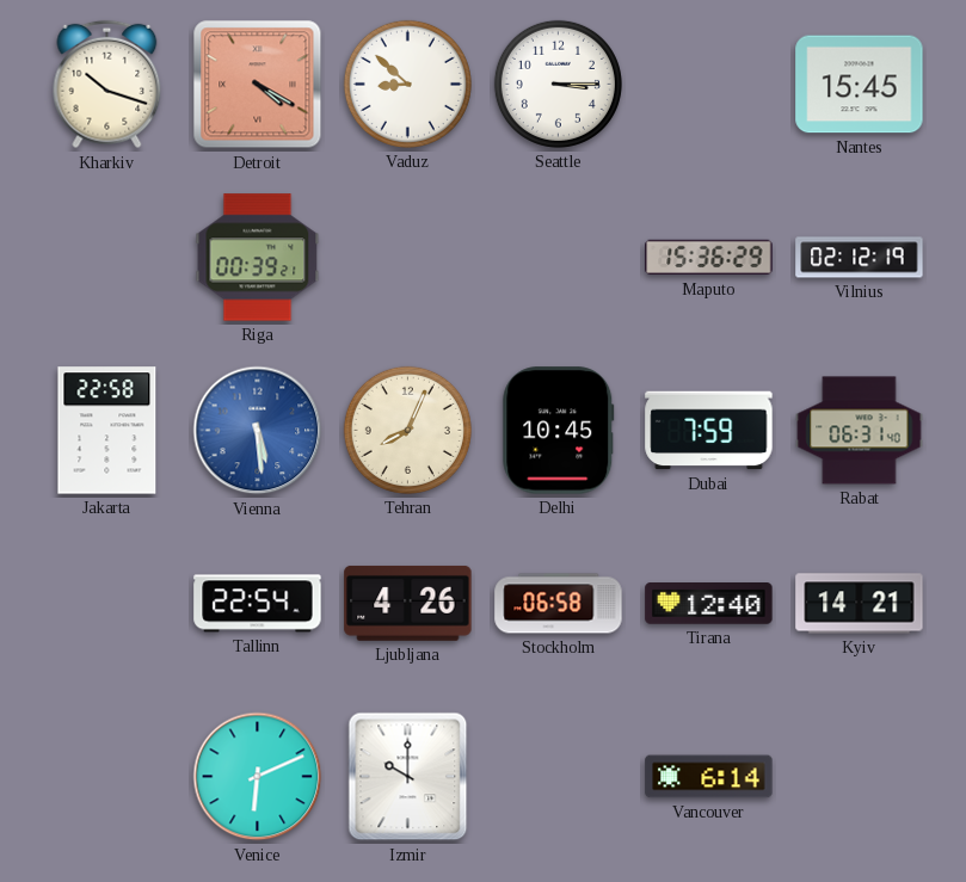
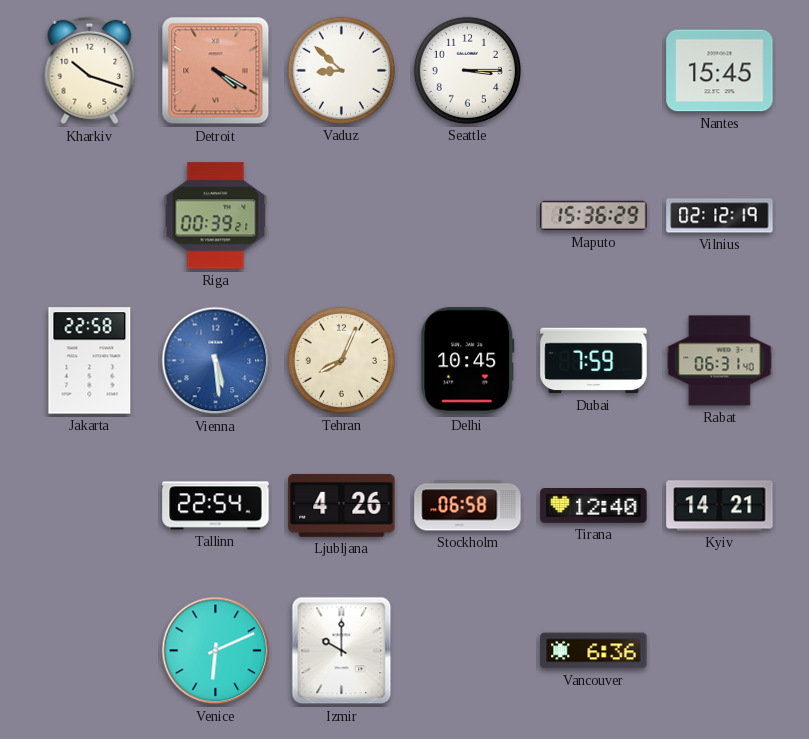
Vancouver: 6:14 -> 6:36 (594, 651)
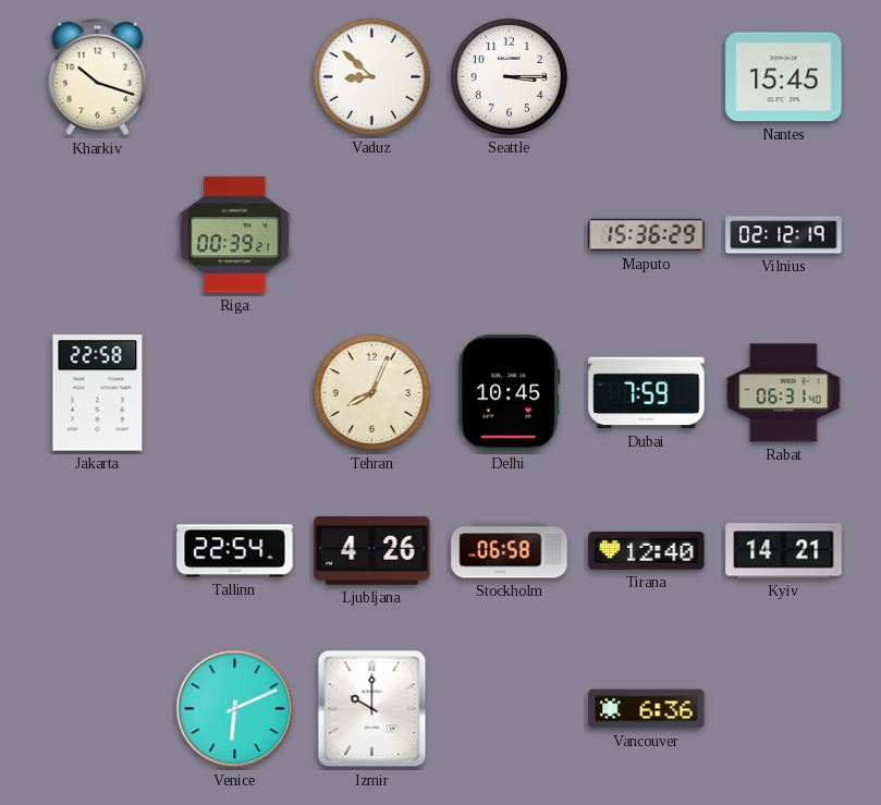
Detroit: 4:20 -> none (216, 71)
Vienna: 5:29 -> none (216, 361)
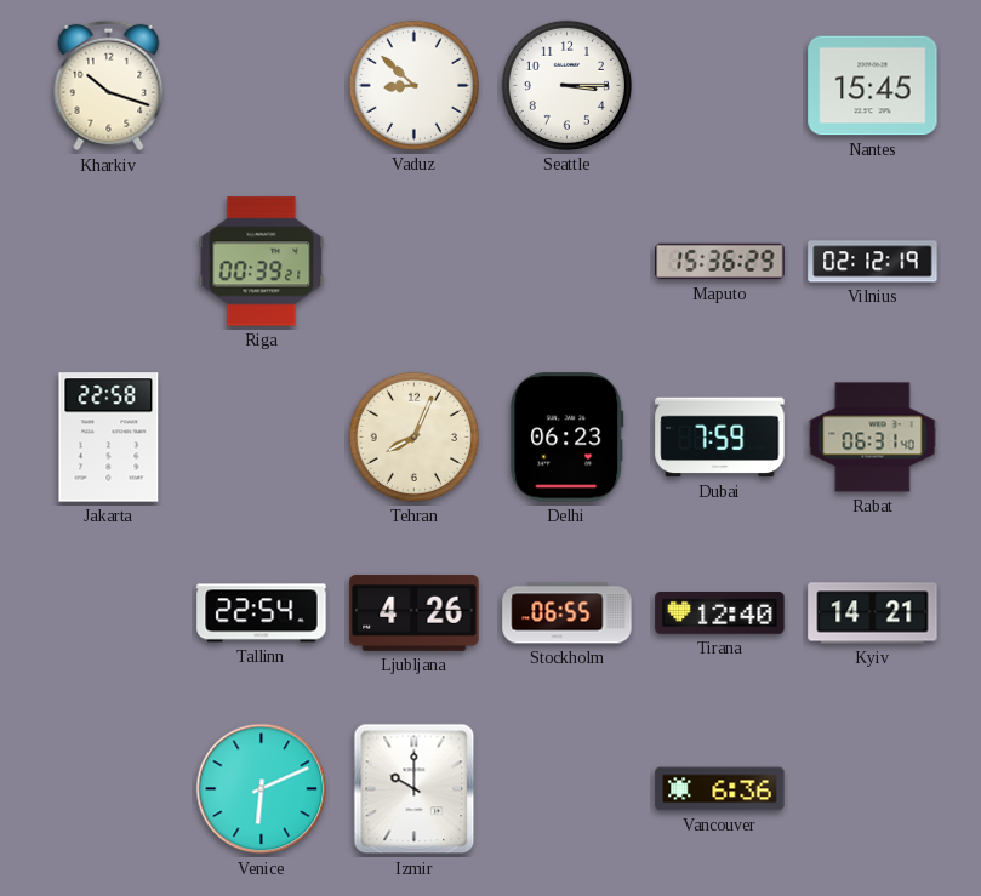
Delhi: 10:45 -> 06:23 (568, 438)
Stockholm: 06:58 -> 06:55 (568, 613)
